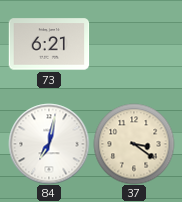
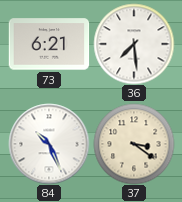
36: none -> 7:29 (134, 44)
84: 7:02 -> 10:26 (49, 144)
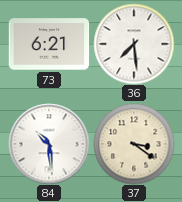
84: 10:26 -> 10:29 (49, 144)
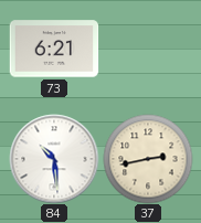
36: 7:29 -> none (134, 44)
37: 3:21 -> 2:43 (148, 159)
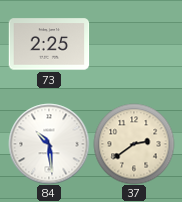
73: 6:21 -> 2:25 (49, 44)
37: 2:43 -> 2:39 (134, 144)
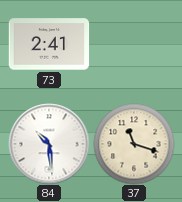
73: 2:25 -> 2:41 (49, 44)
37: 2:39 -> 11:18 (134, 144)
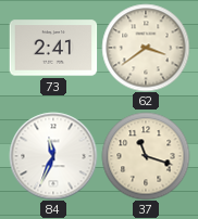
62: none -> 3:39 (146, 48)
84: 10:29 -> 11:34 (53, 156)
